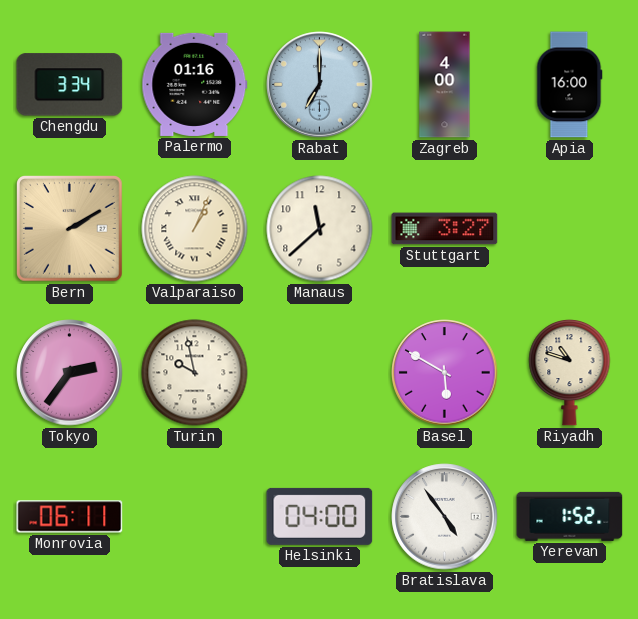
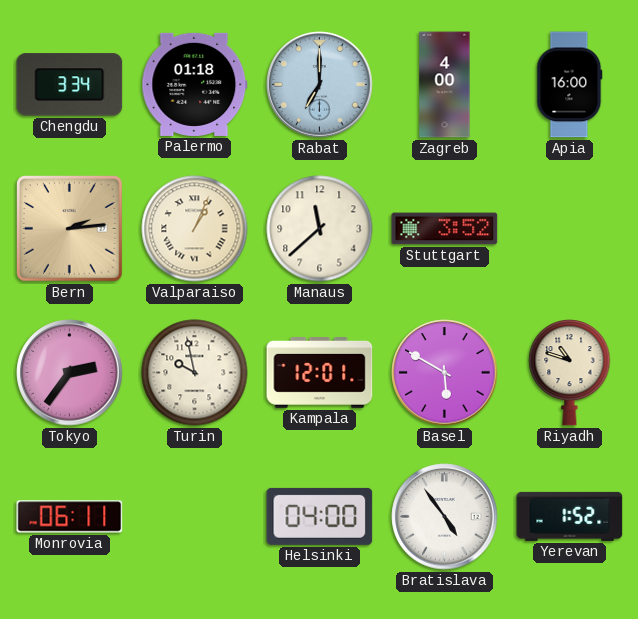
Palermo: 01:16 -> 01:18 (195, 84)
Bern: 2:10 -> 2:14 (70, 229)
Stuttgart: 3:27 -> 3:52 (445, 229)
Kampala: none -> 12:01 (320, 373)
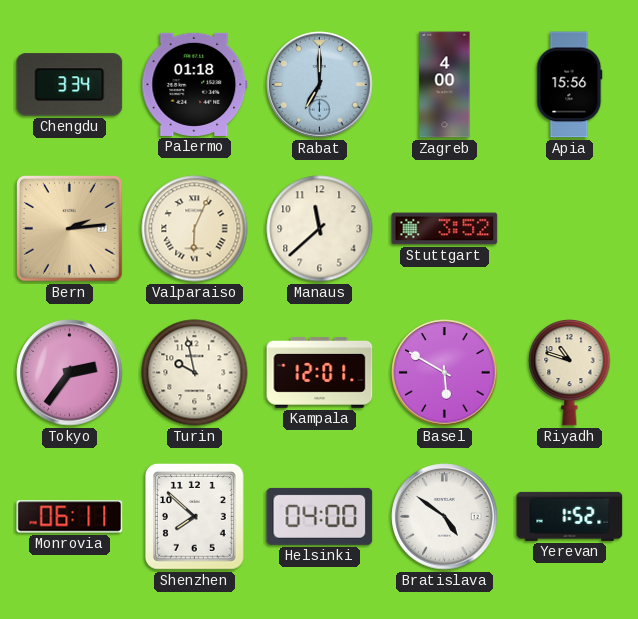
Apia: 16:00 -> 15:56 (570, 85)
Valparaiso: 1:04 -> 6:04 (195, 229)
Shenzhen: none -> 7:52 (194, 516)
Bratislava: 4:54 -> 4:51 (445, 517)
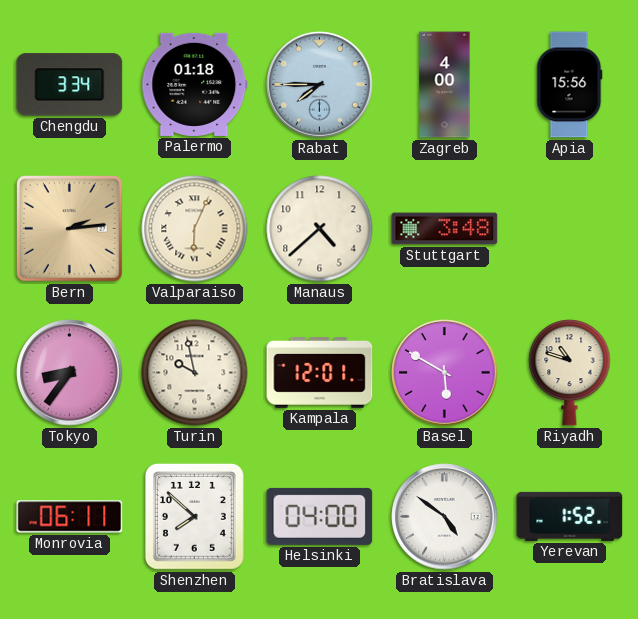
Rabat: 7:00 -> 7:45 (320, 85)
Manaus: 11:38 -> 4:38 (320, 229)
Stuttgart: 3:52 -> 3:48 (445, 229)
Tokyo: 2:36 -> 8:36 (70, 373)
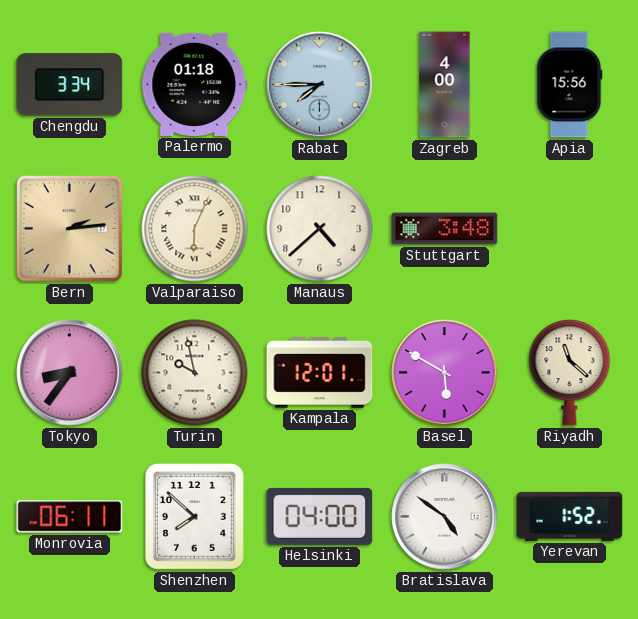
Riyadh: 10:48 -> 11:22 (570, 373)
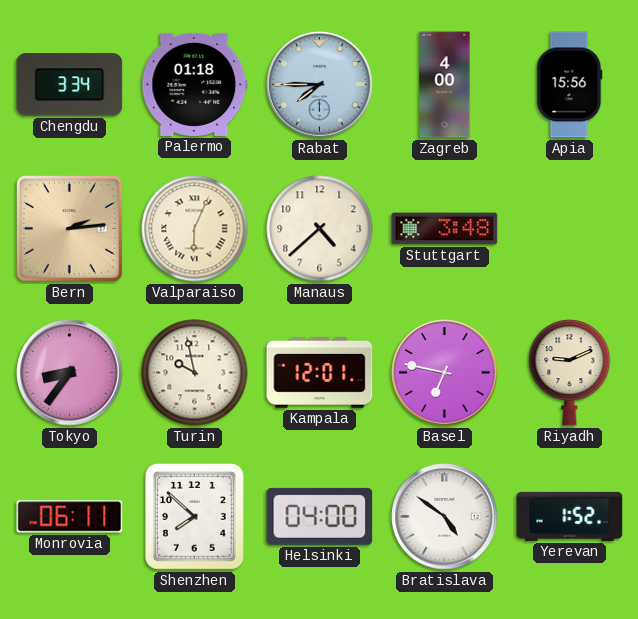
Basel: 5:50 -> 6:47 (445, 373)
Riyadh: 11:22 -> 9:11 (570, 373)
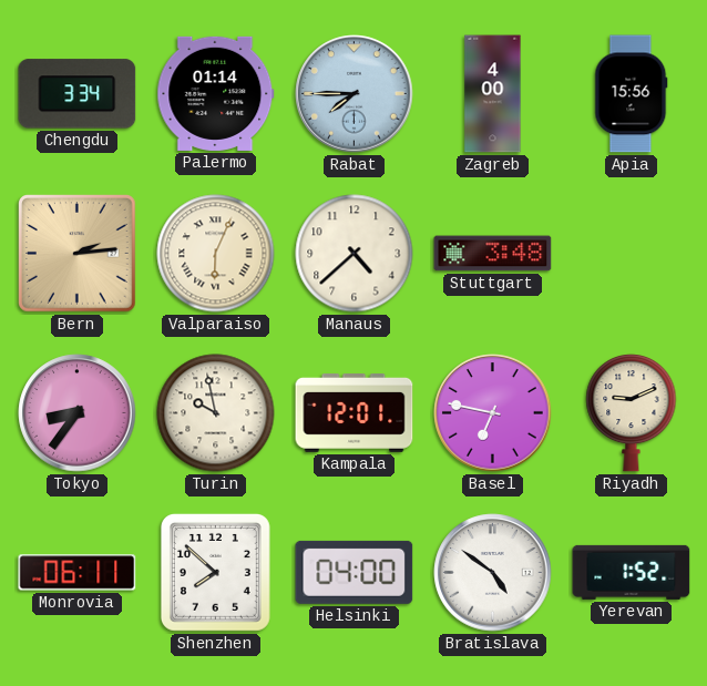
Palermo: 01:18 -> 01:14 (216, 93)
